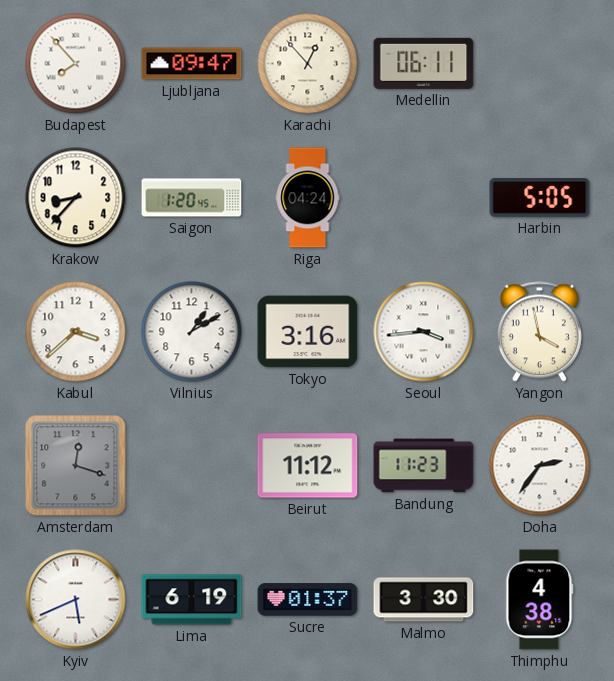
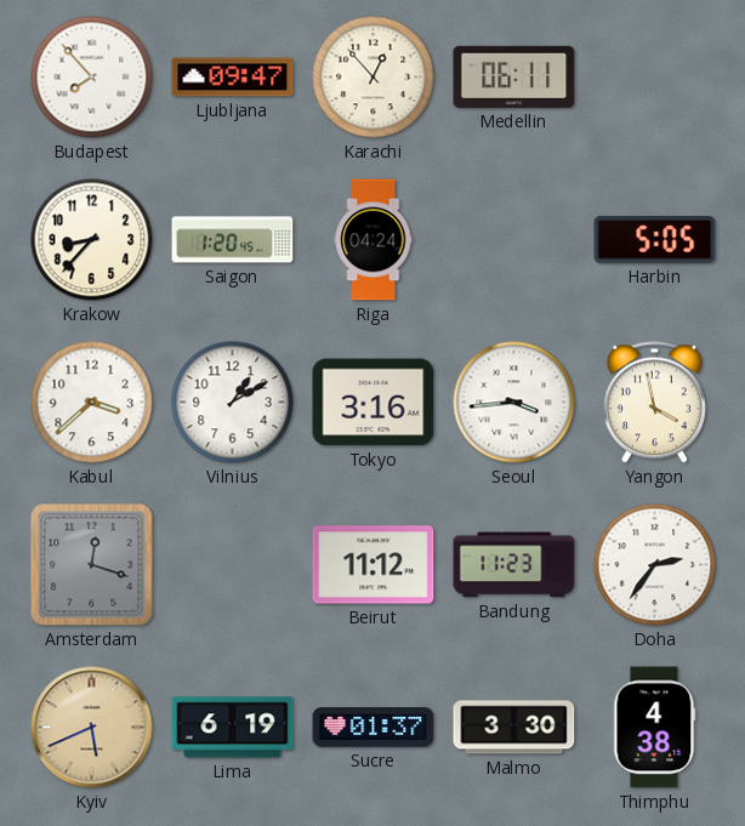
Kyiv dial: white -> champagne (92, 728)
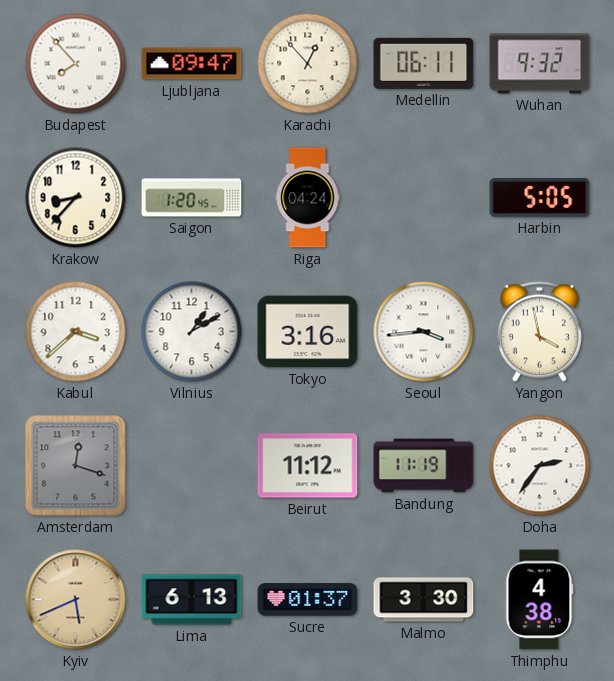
Wuhan: none -> 9:32 (540, 64)
Bandung: 11:23 -> 11:19 (424, 466)
Lima: 6:19 -> 6:13 (192, 600)
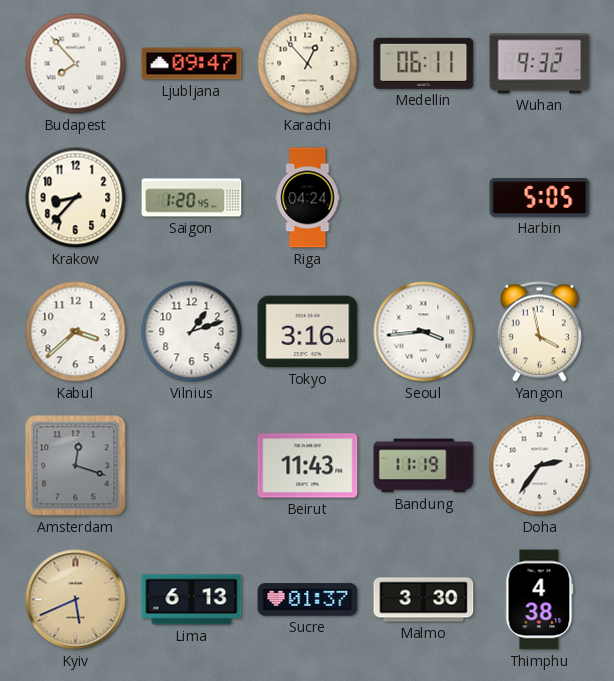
Vilnius: 1:10 -> 1:12 (192, 332)
Beirut: 11:12 -> 11:43 (308, 466)
